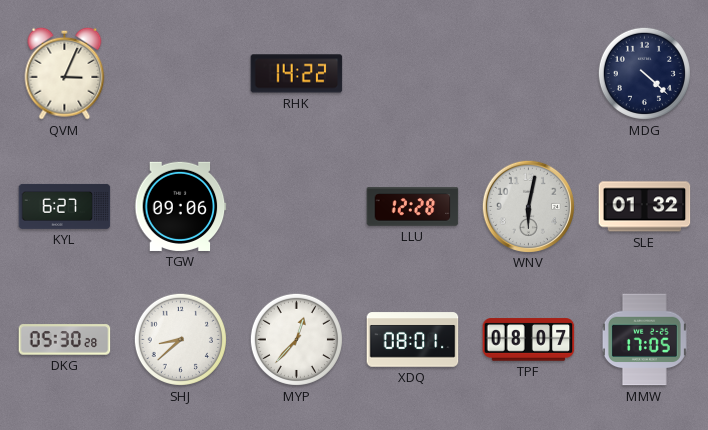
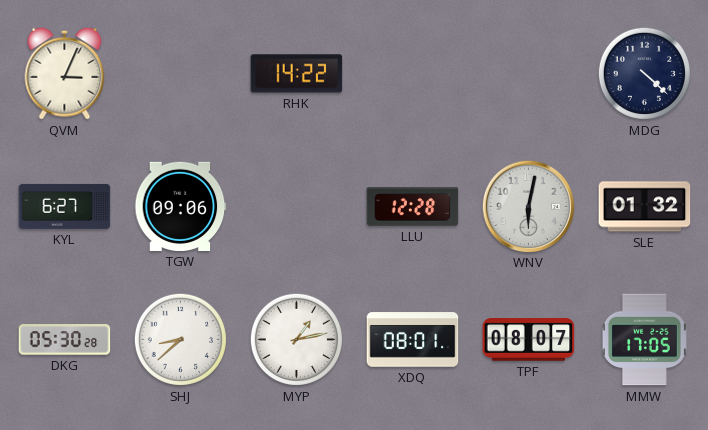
MYP: 12:37 -> 1:13 (296, 339)
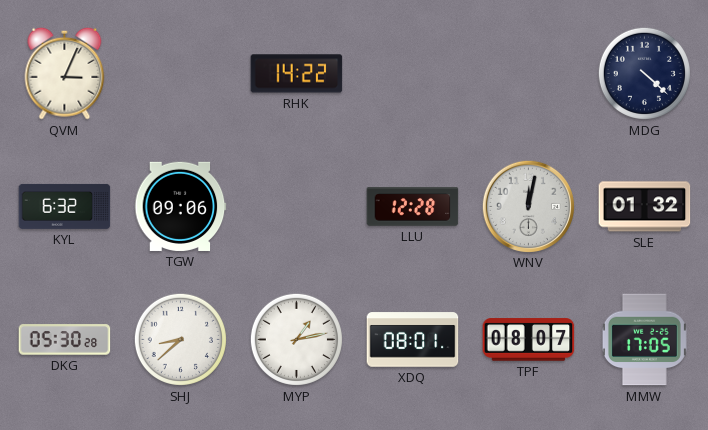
KYL: 6:27 -> 6:32 (65, 206)
WNV: 6:02 -> 12:02 (528, 206)
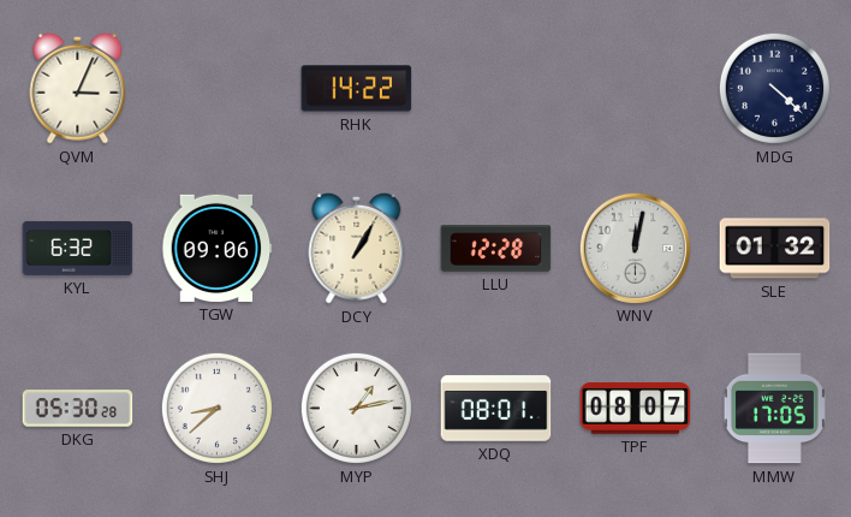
DCY: none -> 1:05 (357, 248)
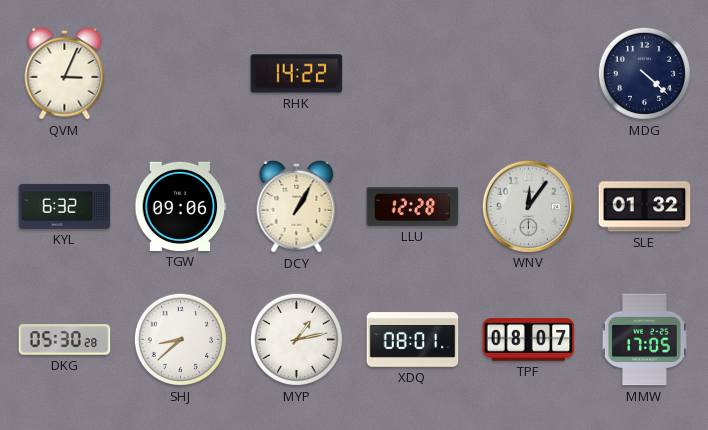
WNV: 12:02 -> 12:06 (528, 206)
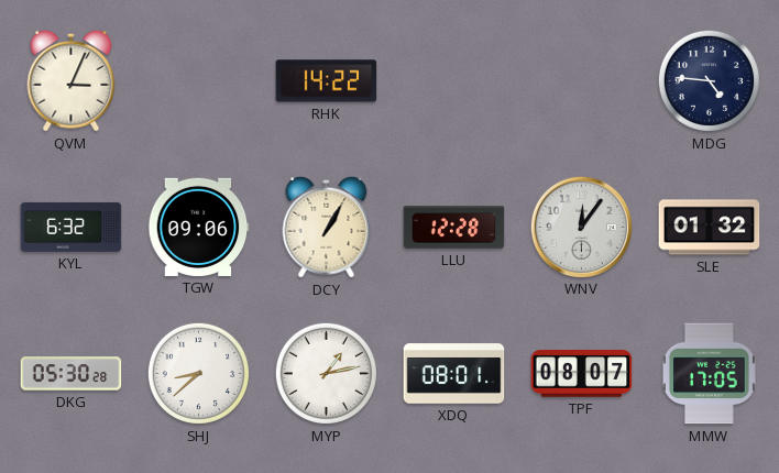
MDG: 4:22 -> 4:46 (709, 80)
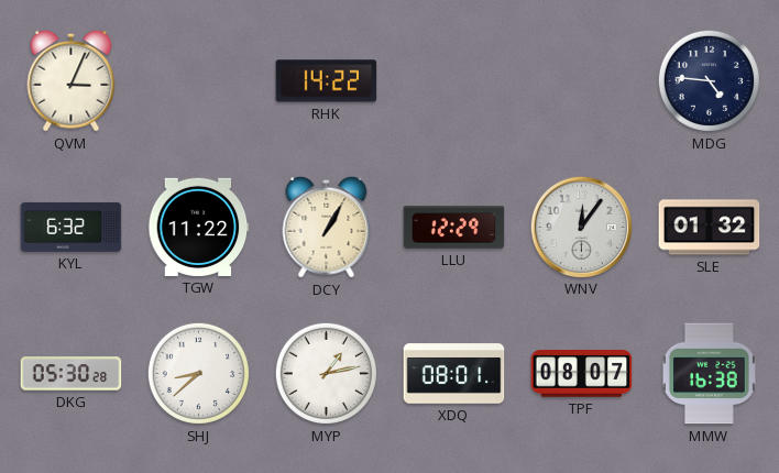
TGW: 09:06 -> 11:22 (199, 227)
LLU: 12:28 -> 12:29 (454, 228)
MMW: 17:05 -> 16:38 (709, 374)
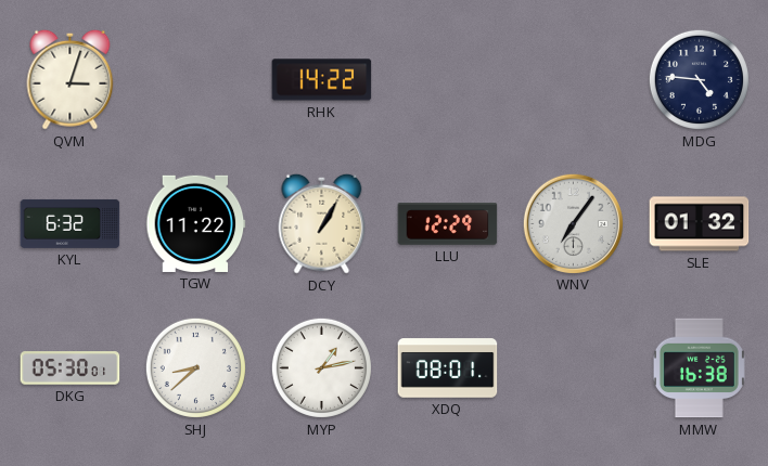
QVM: 3:04 -> 3:03 (71, 79)
WNV: 12:06 -> 7:06 (573, 223)
DKG: 05:30:28 -> 05:30:01 (71, 368)
TPF: 08:07 -> none (582, 374)
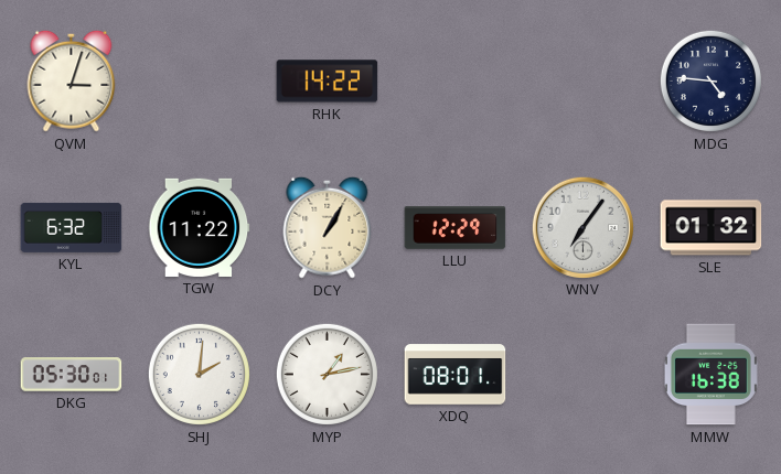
SHJ: 8:38 -> 2:01 (199, 374)
